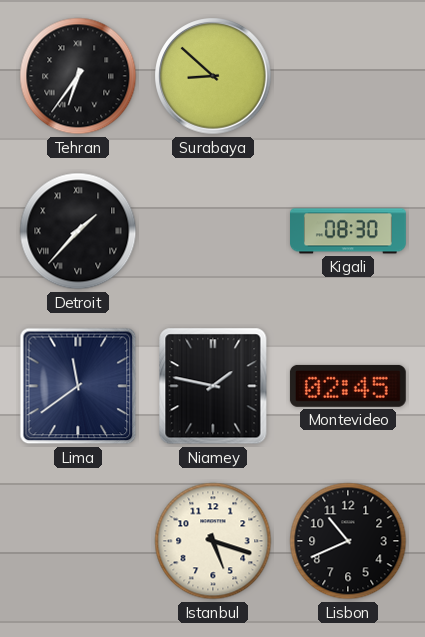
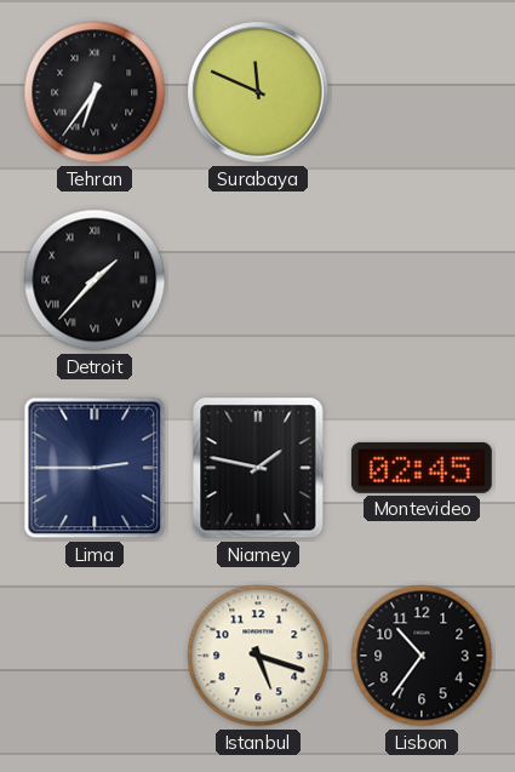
Surabaya: 8:52 -> 11:49 (258, 92)
Kigali: 08:30 -> none (349, 231)
Lima: 11:39 -> 2:45 (95, 468)
Lisbon: 10:41 -> 10:36 (422, 656)
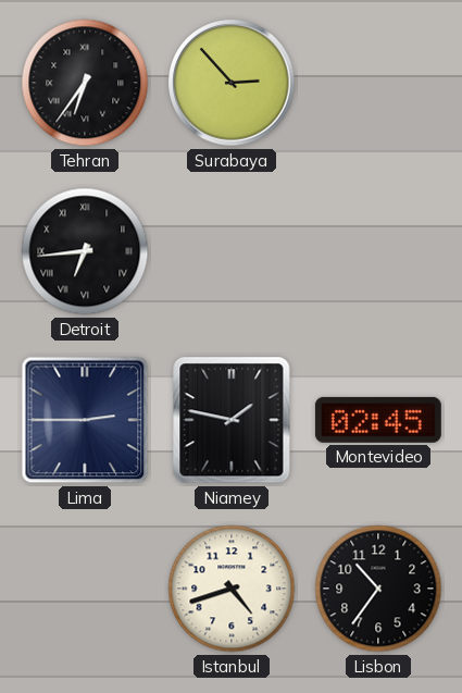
Surabaya: 11:49 -> 2:53 (232, 83)
Detroit: 1:37 -> 6:44 (85, 251)
Istanbul: 5:18 -> 4:42 (232, 589)
